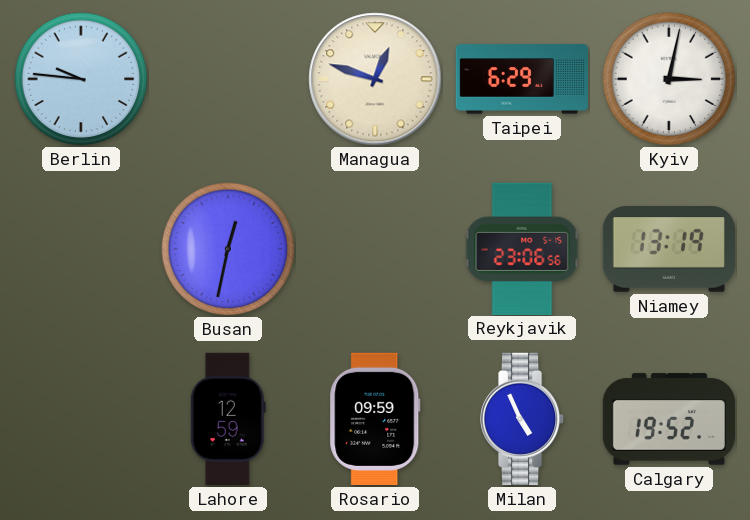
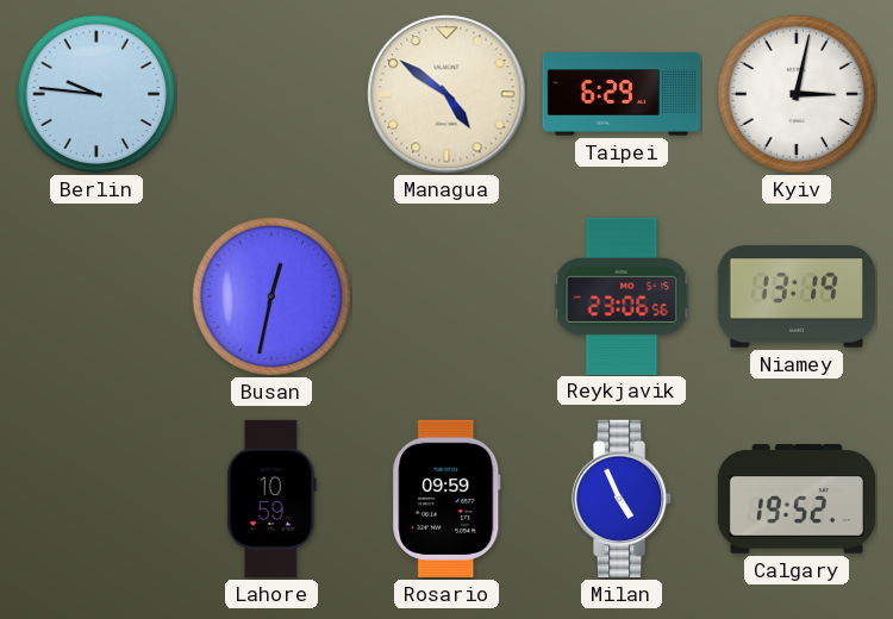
Managua: 12:48 -> 4:51 (447, 94)
Lahore: 12:59 -> 10:59 (271, 499)
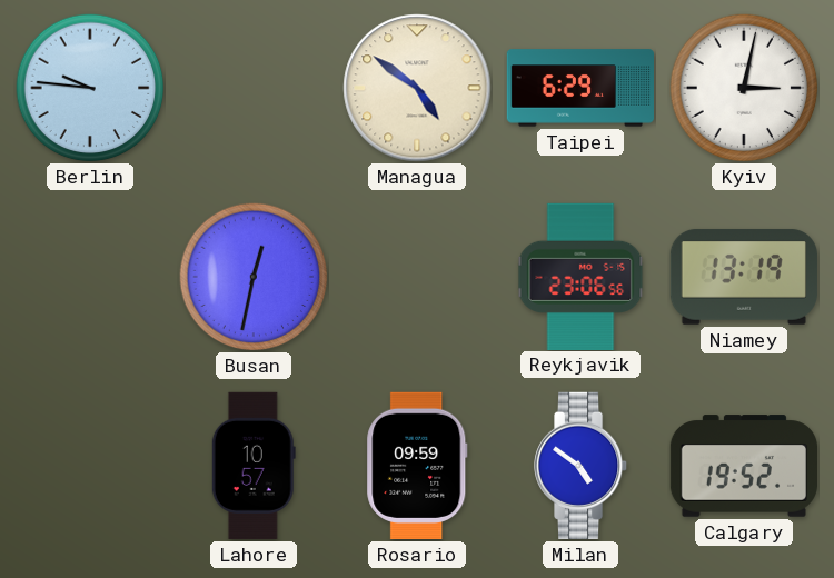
Lahore: 10:59 -> 10:57 (254, 466)
Milan: 4:56 -> 4:51 (582, 466)
